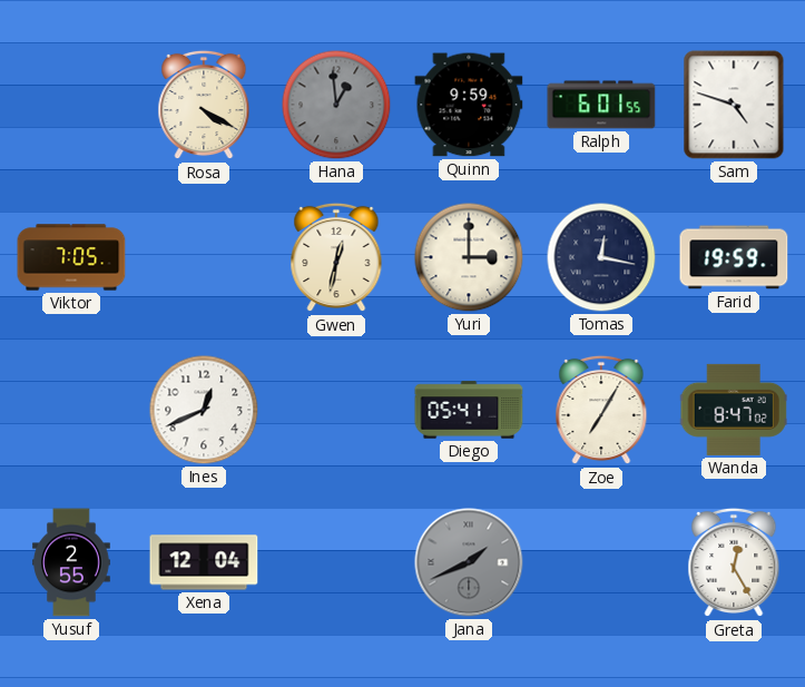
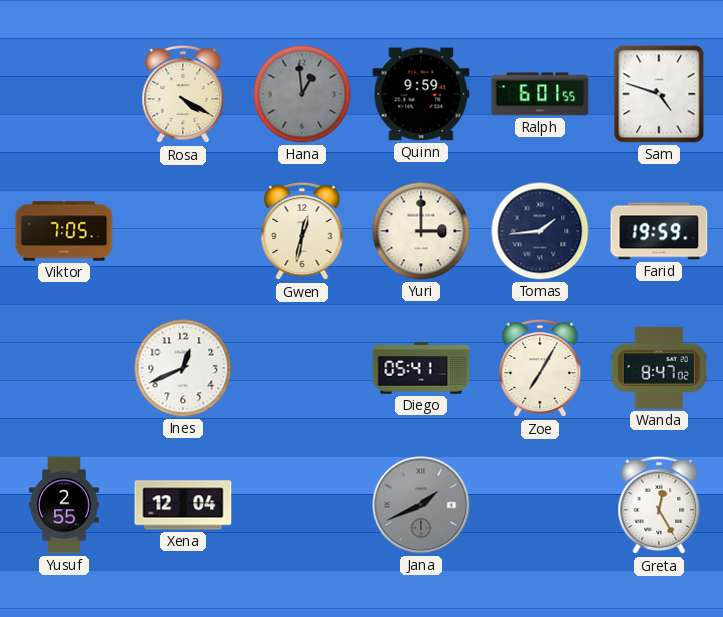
Tomas: 12:17 -> 1:44 (540, 231)
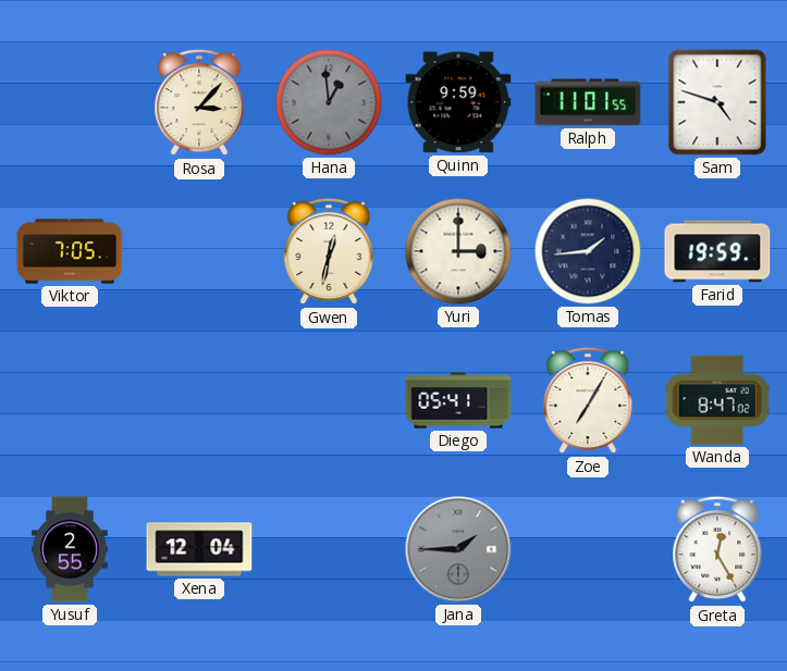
Rosa: 4:20 -> 3:07 (199, 102)
Ralph: 6:01 -> 11:01 (588, 102)
Ines: 12:41 -> none (183, 368)
Jana: 1:41 -> 1:45 (458, 549)
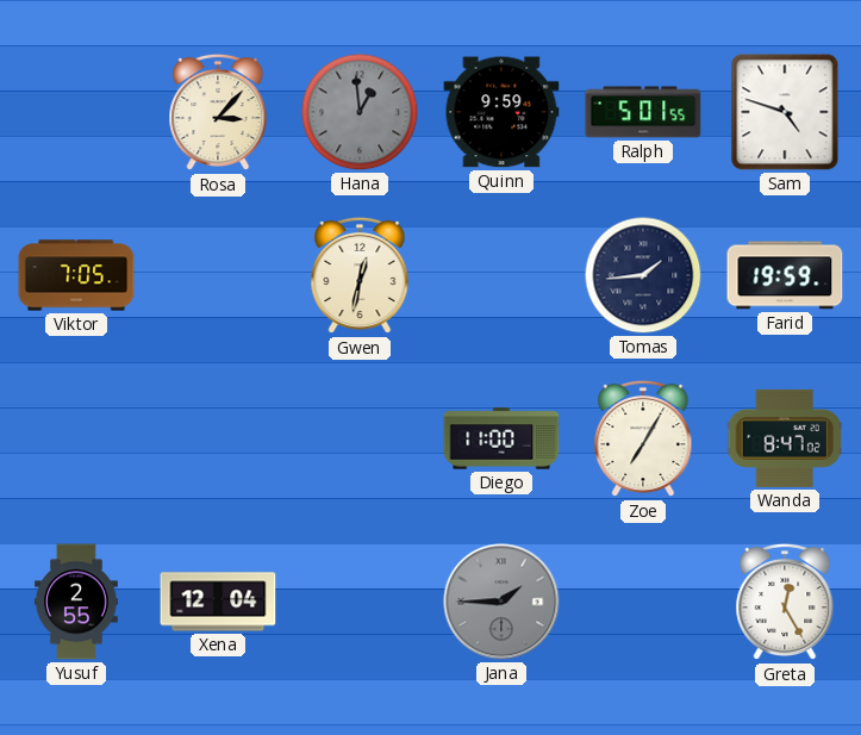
Ralph: 11:01 -> 5:01 (643, 112)
Yuri: 3:00 -> none (458, 251)
Diego: 05:41 -> 11:00 (501, 438)
